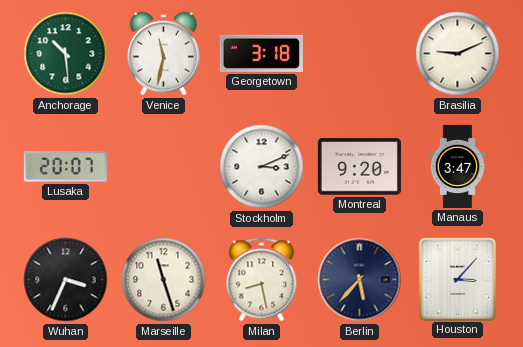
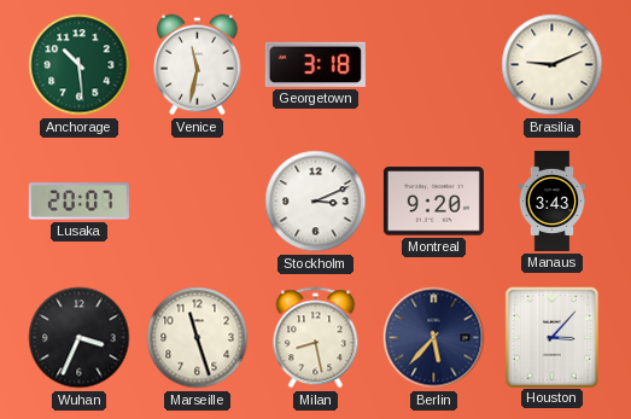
Manaus: 3:47 -> 3:43 (553, 200)
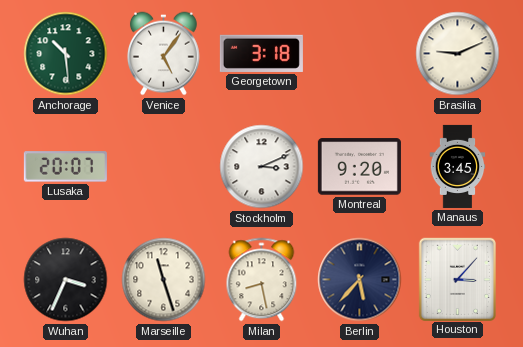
Venice: 11:32 -> 5:06 (163, 54)
Manaus: 3:43 -> 3:45 (458, 166)
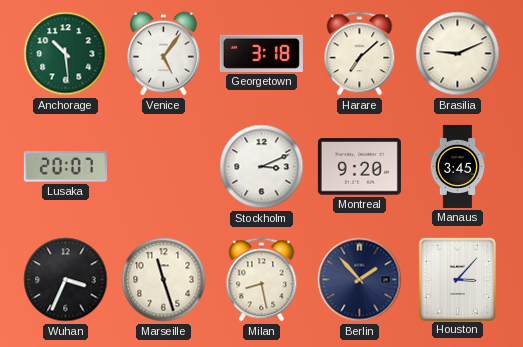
Harare: none -> 7:08 (360, 54)
Berlin: 5:37 -> 1:53 (360, 280)
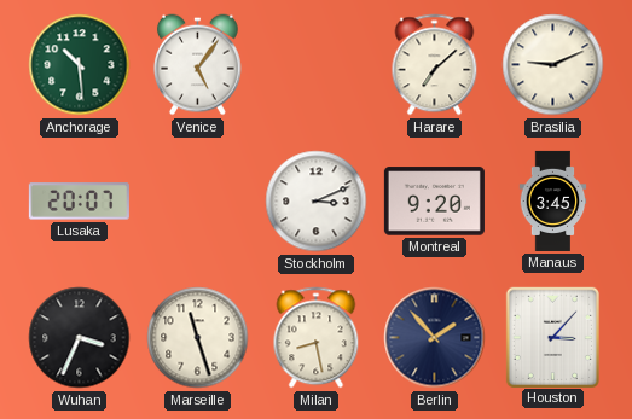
Georgetown: 3:18 -> none (261, 53)
